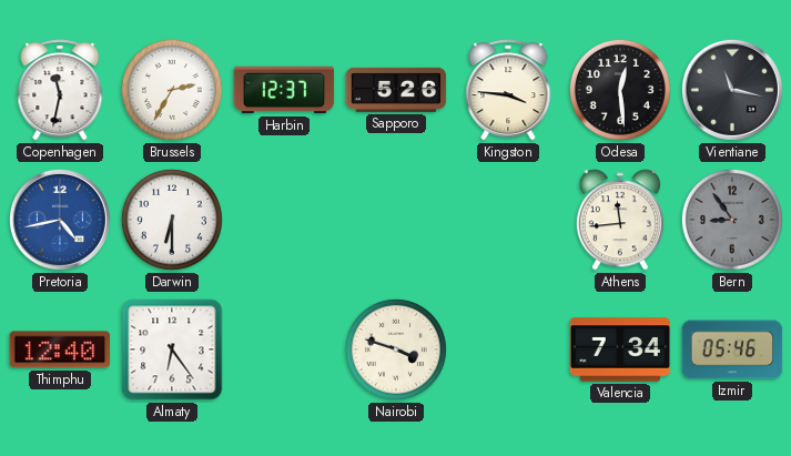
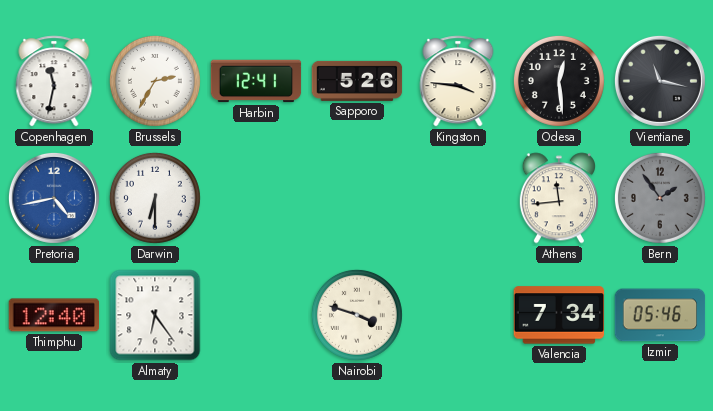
Harbin: 12:37 -> 12:41 (256, 81)
Bern: 8:54 -> 1:54 (660, 198)
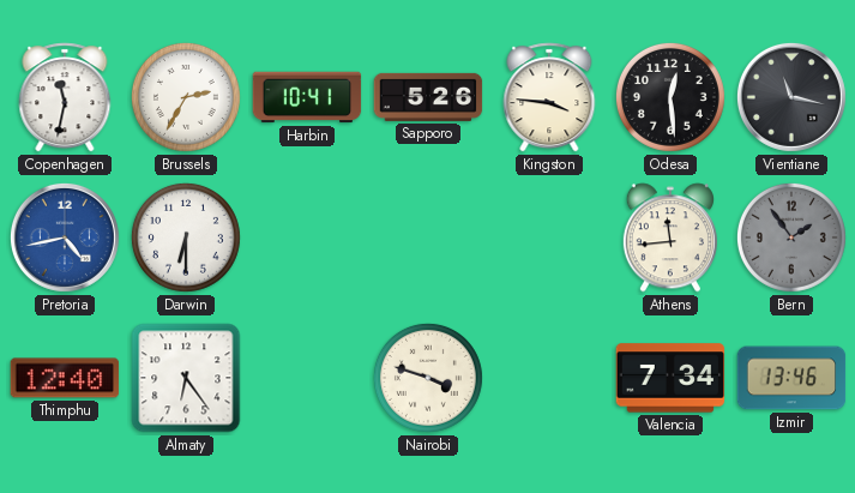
Harbin: 12:41 -> 10:41 (307, 97)
Izmir: 05:46 -> 13:46 (791, 378)
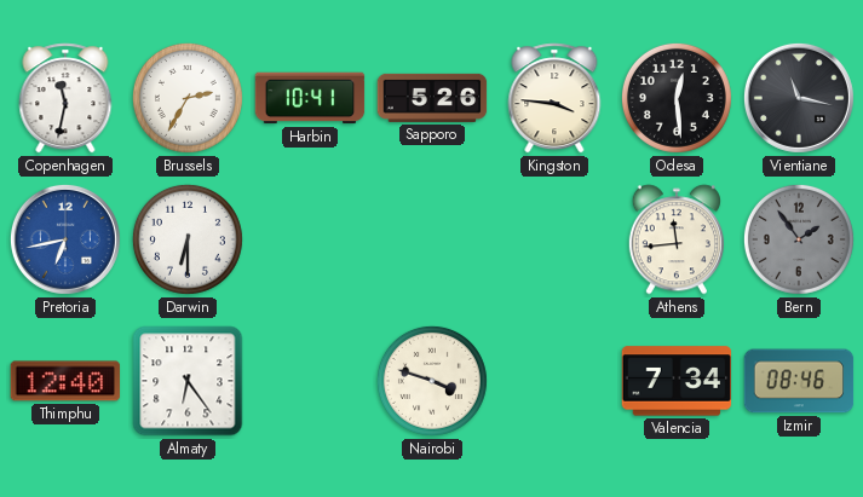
Pretoria: 4:43 -> 6:43 (65, 239)
Izmir: 13:46 -> 08:46 (799, 381)
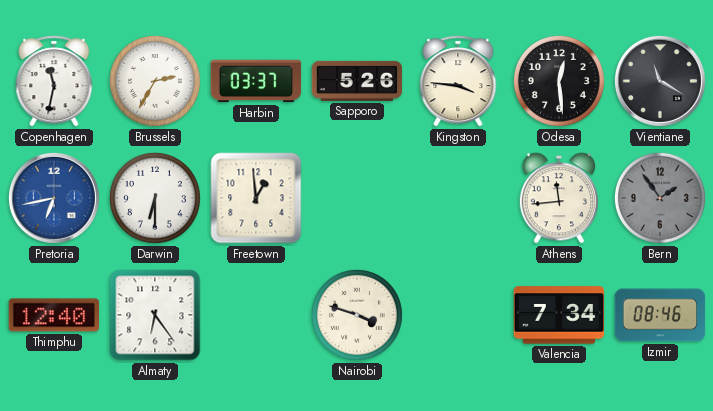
Harbin: 10:41 -> 03:37 (256, 81)
Vientiane: 11:17 -> 11:20 (660, 81)
Freetown: none -> 12:59 (256, 198)
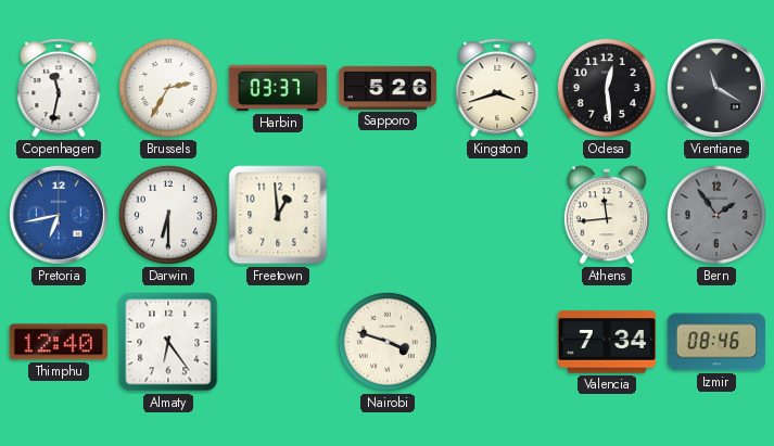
Kingston: 3:46 -> 3:42 (497, 88)
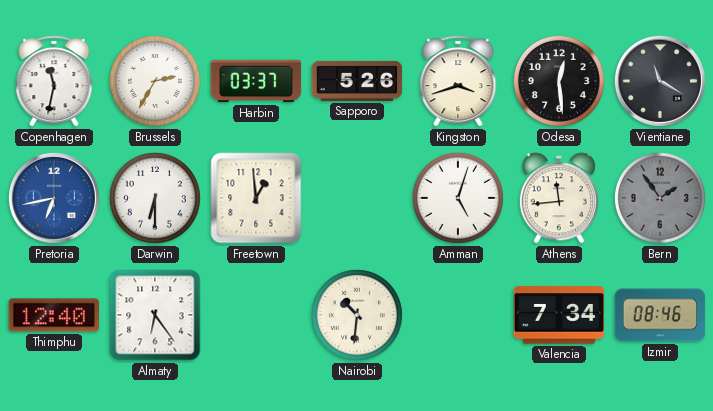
Amman: none -> 5:03 (458, 198)
Nairobi: 3:48 -> 10:31 (357, 315)
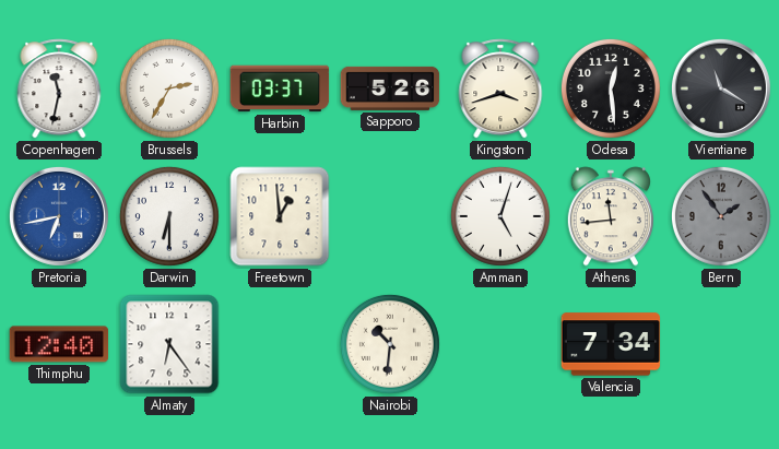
Izmir: 08:46 -> none (660, 315)
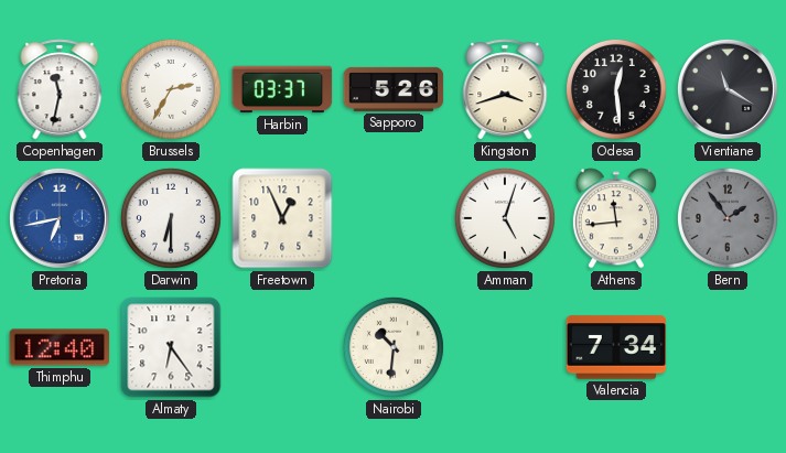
Freetown: 12:59 -> 12:56 (282, 218)
